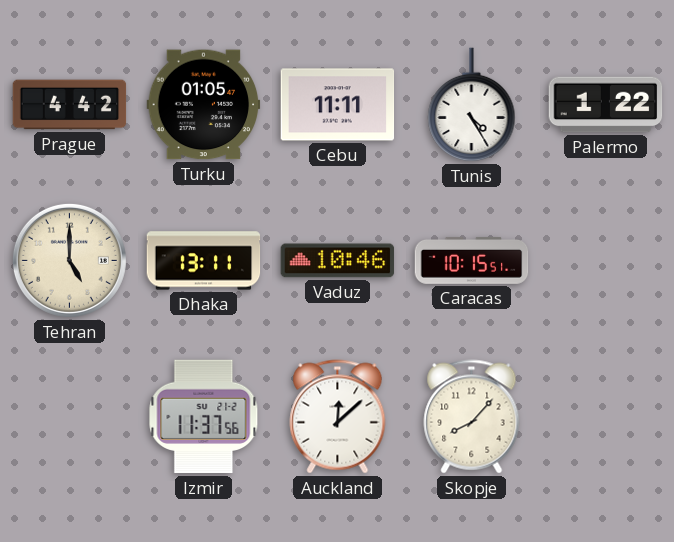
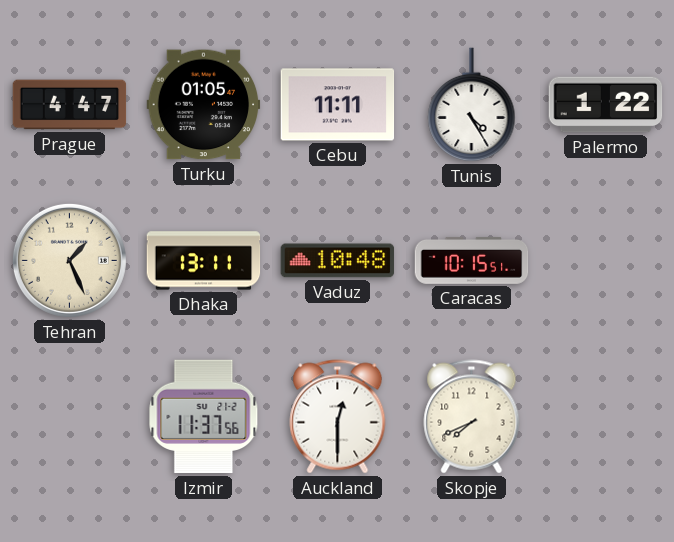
Prague: 4:42 -> 4:47 (70, 105)
Tehran: 5:00 -> 1:26 (69, 260)
Vaduz: 10:46 -> 10:48 (338, 261)
Auckland: 12:08 -> 12:30 (338, 417)
Skopje: 8:07 -> 7:41 (472, 417)
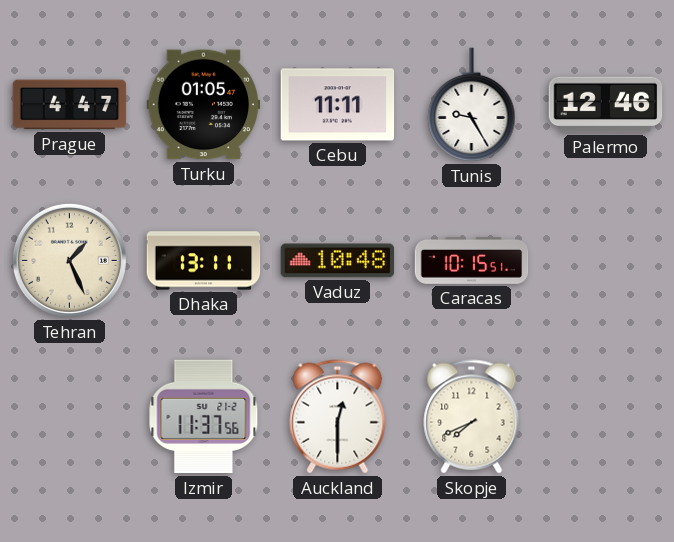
Tunis: 4:25 -> 9:25 (472, 105)
Palermo: 1:22 -> 12:46 (606, 105)
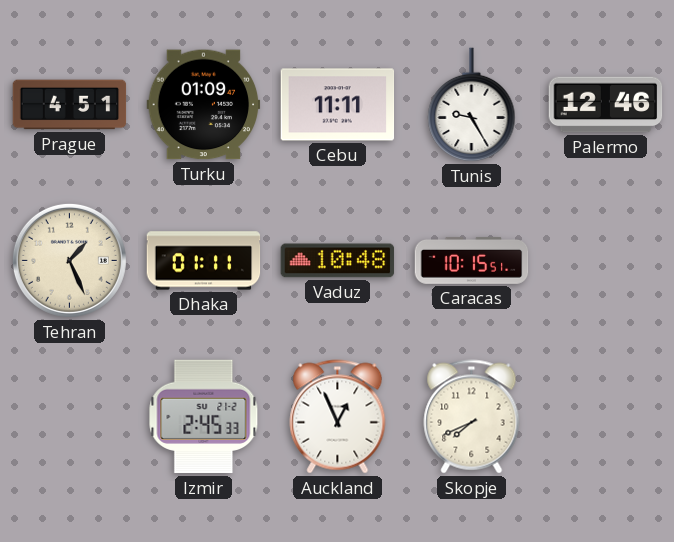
Prague: 4:47 -> 4:51 (70, 105)
Turku: 01:05 -> 01:09 (204, 105)
Dhaka: 13:11 -> 01:11 (204, 261)
Izmir: 11:37 -> 2:45 (204, 417)
Auckland: 12:30 -> 12:56 (338, 417)
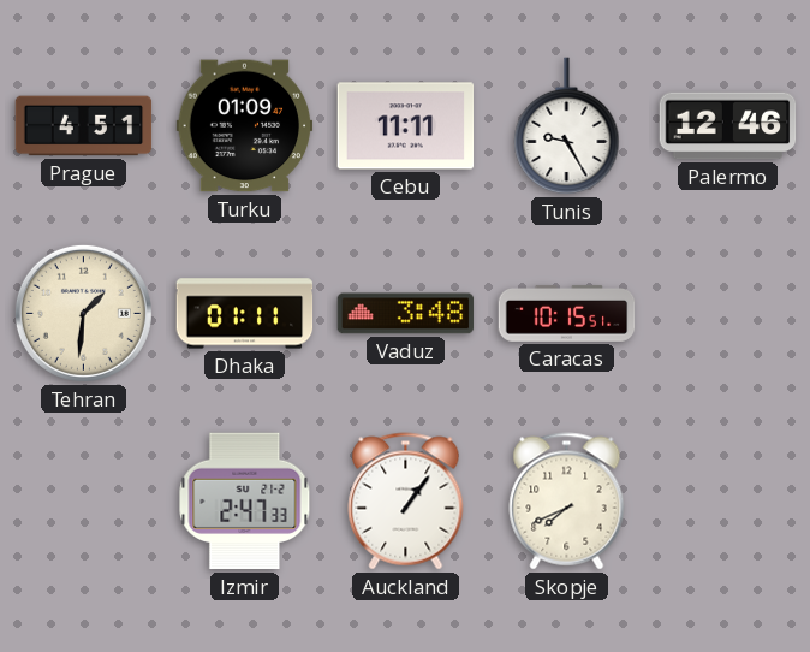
Tehran: 1:26 -> 1:31 (83, 313)
Vaduz: 10:48 -> 3:48 (406, 314)
Izmir: 2:45 -> 2:47 (245, 502)
Auckland: 12:56 -> 1:06 (406, 502)
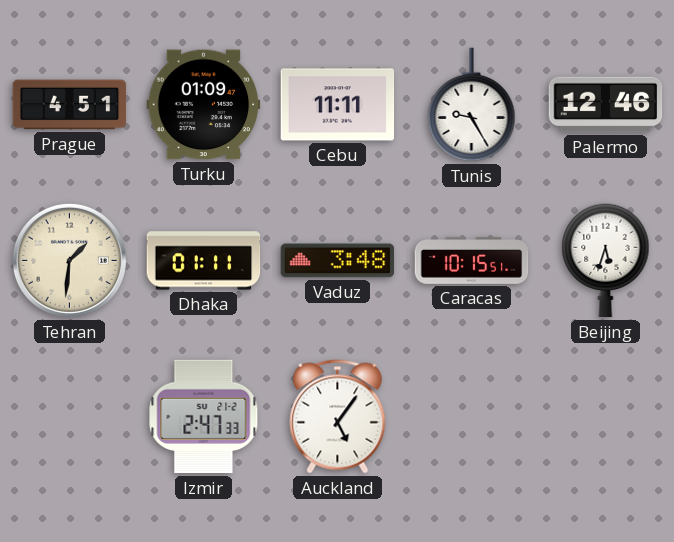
Beijing: none -> 5:33 (606, 261)
Auckland: 1:06 -> 5:06 (338, 417)
Skopje: 7:41 -> none (567, 502)
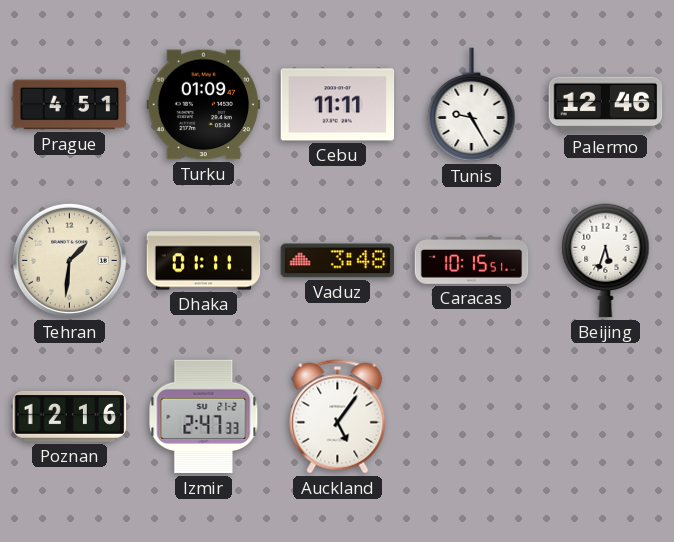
Poznan: none -> 12:16 (70, 416)
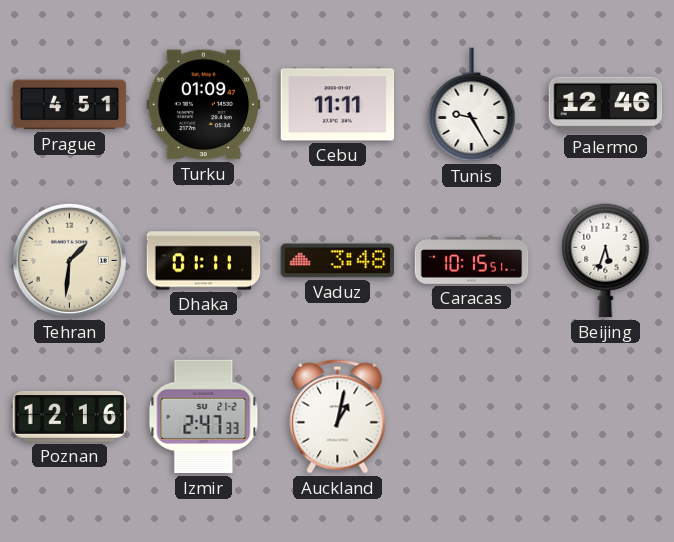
Auckland: 5:06 -> 1:02 (338, 417)
